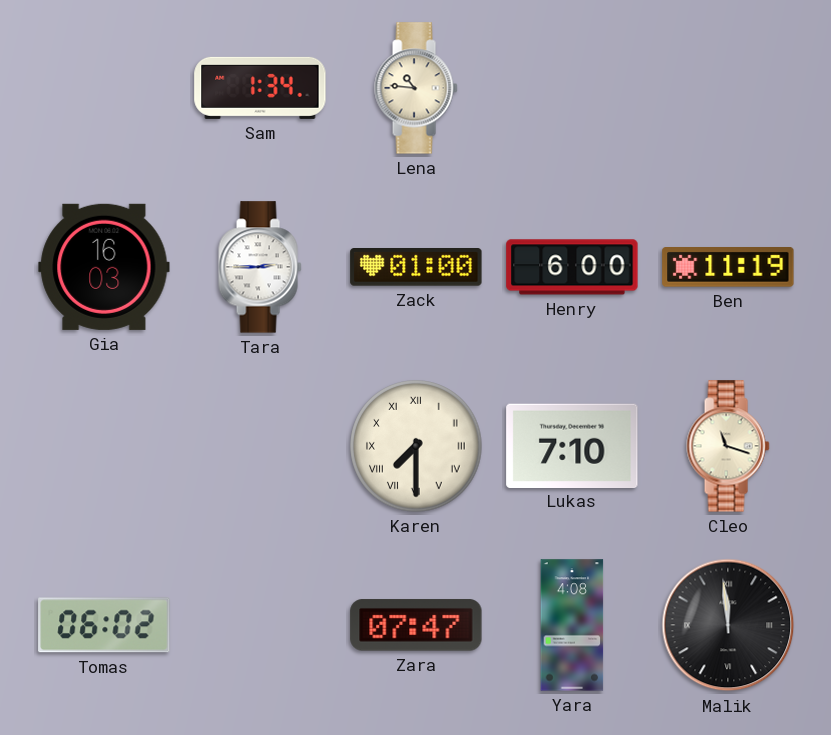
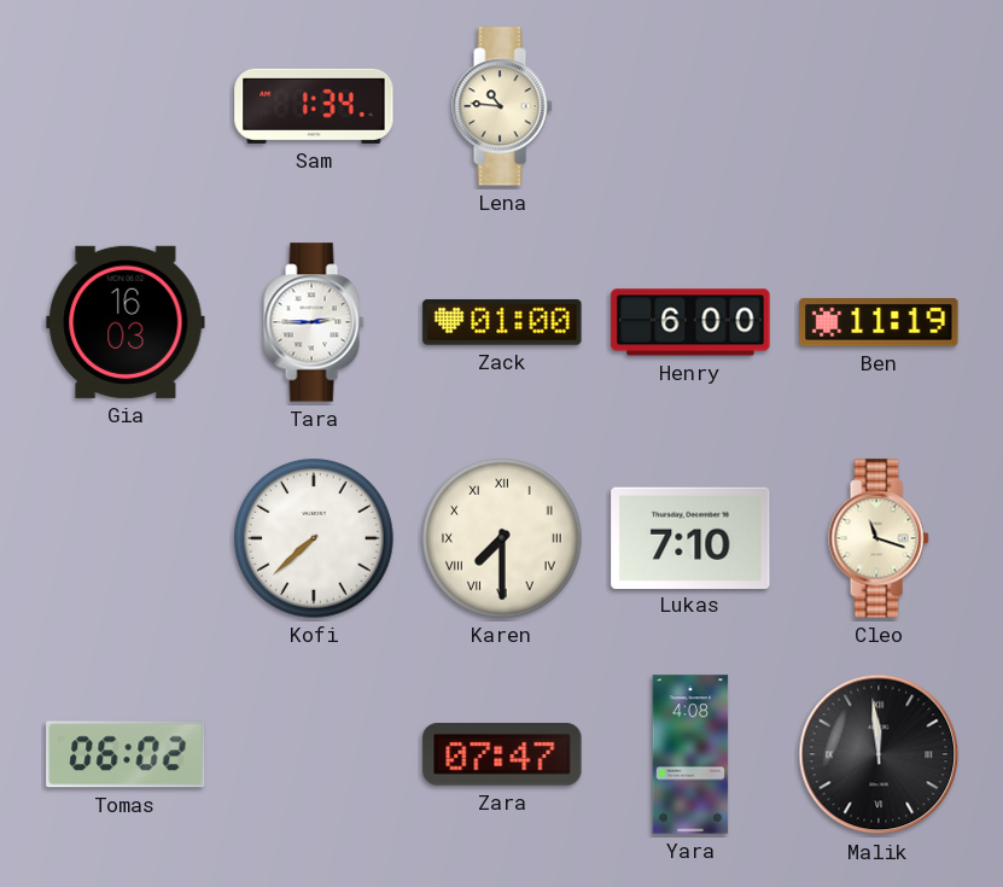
Kofi: none -> 7:38 (314, 538)
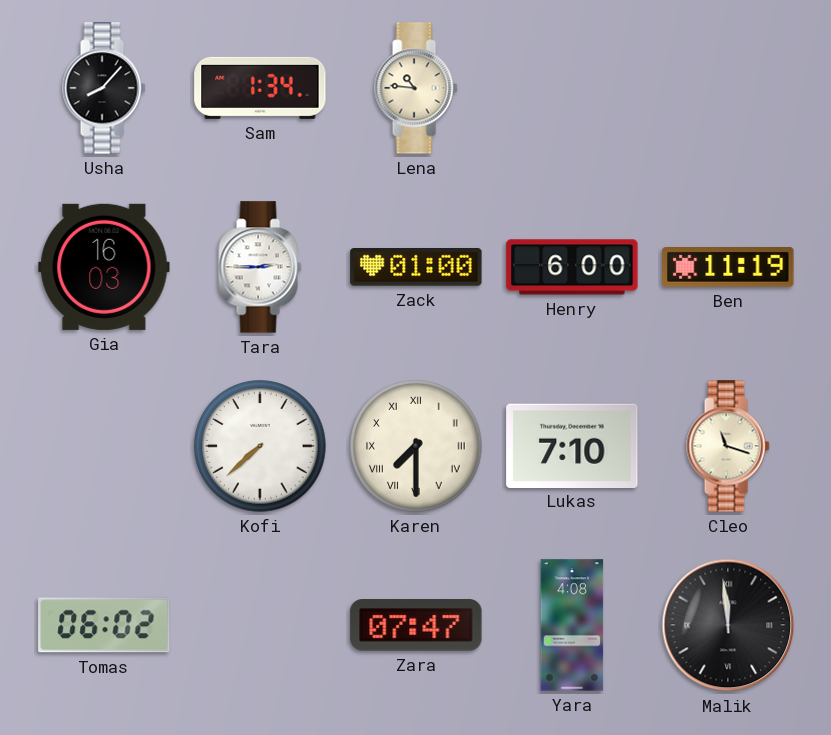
Usha: none -> 8:07 (104, 88)
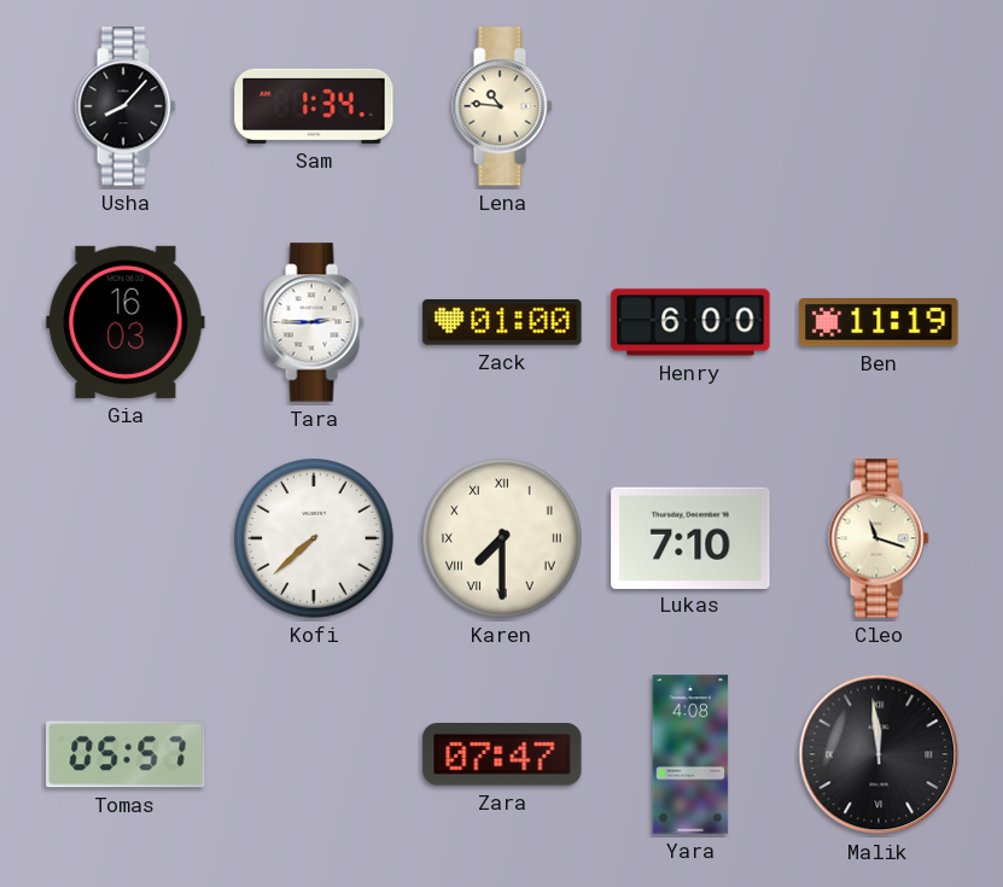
Tomas: 06:02 -> 05:57 (126, 754)
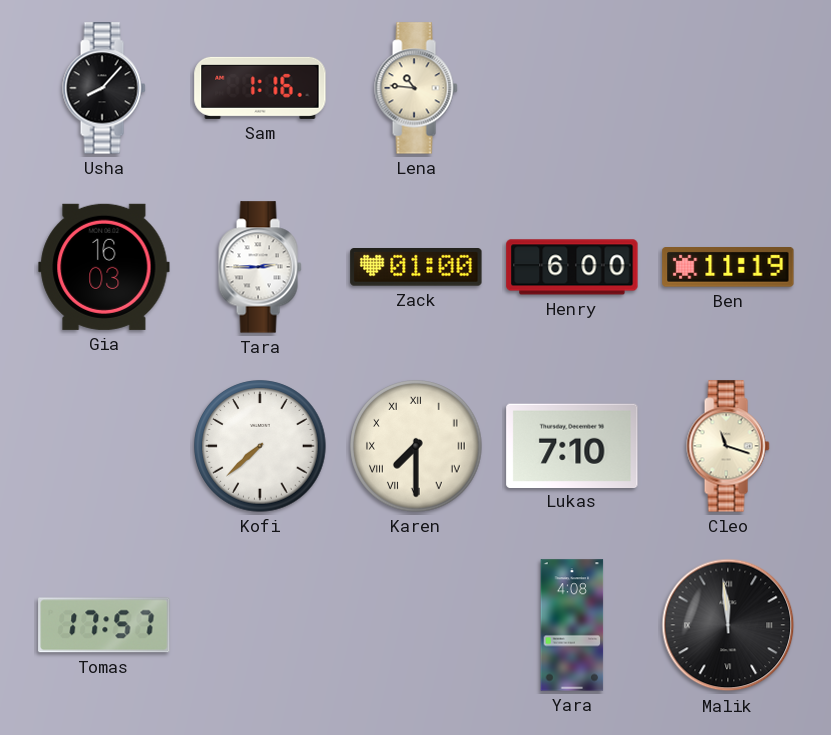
Sam: 1:34 -> 1:16 (260, 88)
Tomas: 05:57 -> 17:57 (104, 625)
Zara: 07:47 -> none (502, 754)
